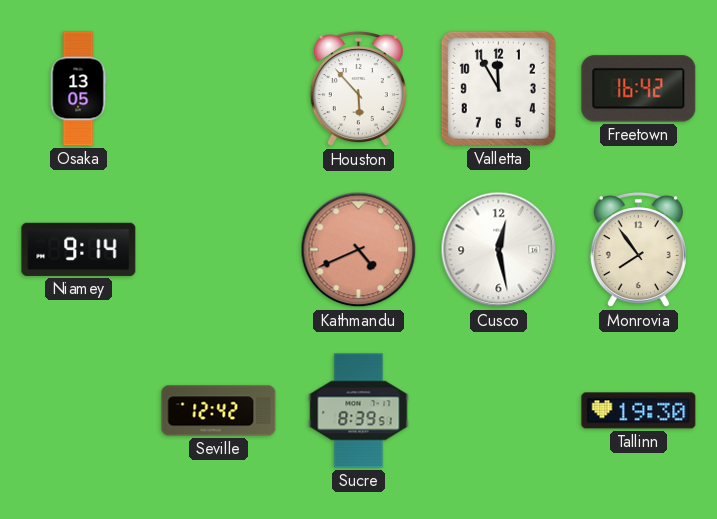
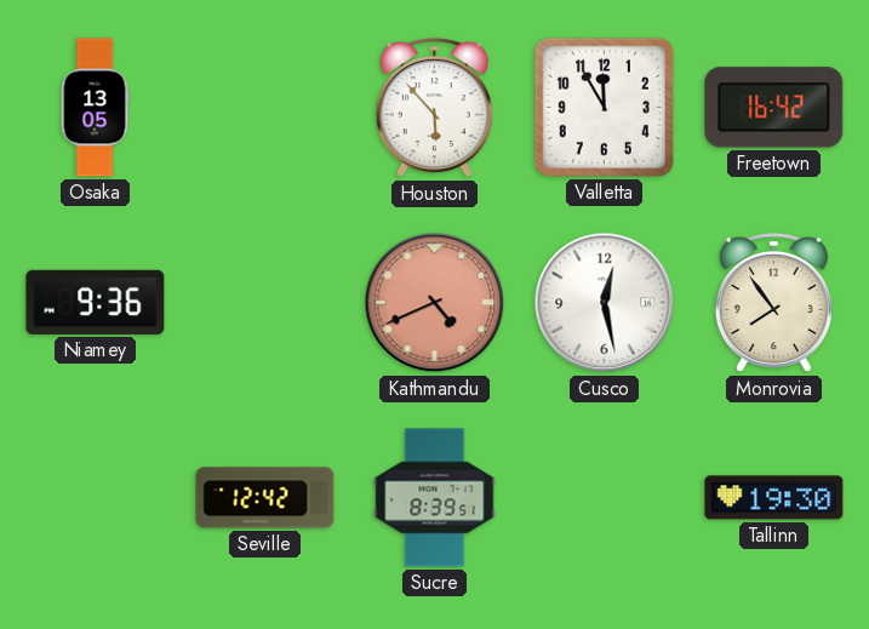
Niamey: 9:14 -> 9:36 (96, 302)
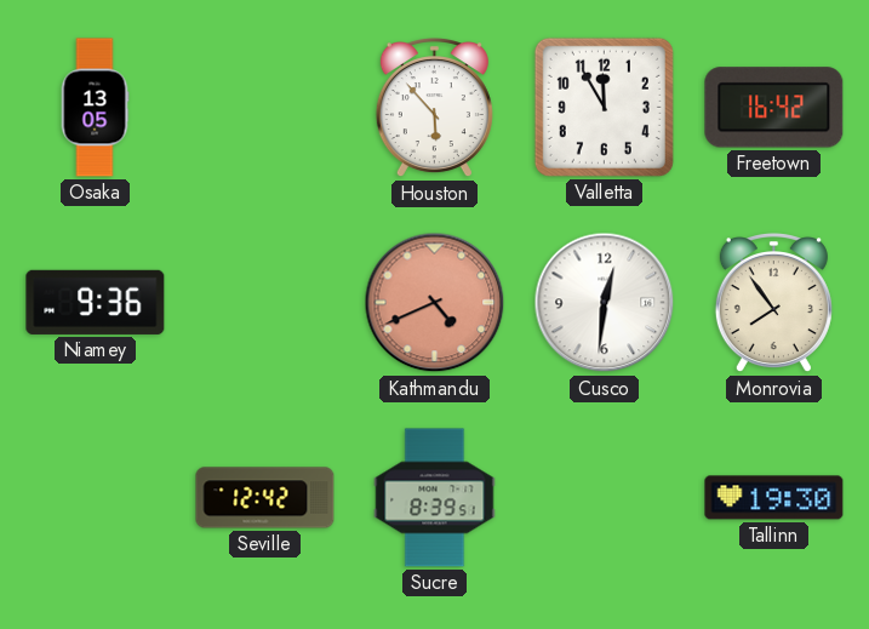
Cusco: 12:28 -> 12:31 (605, 303)
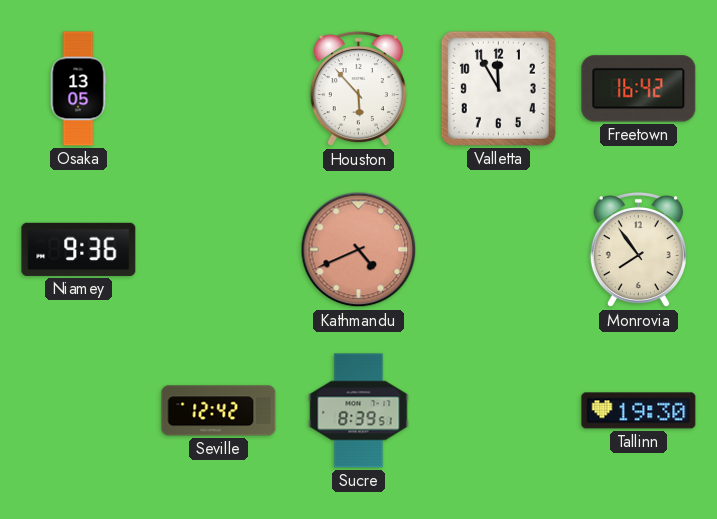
Cusco: 12:31 -> none (605, 303)
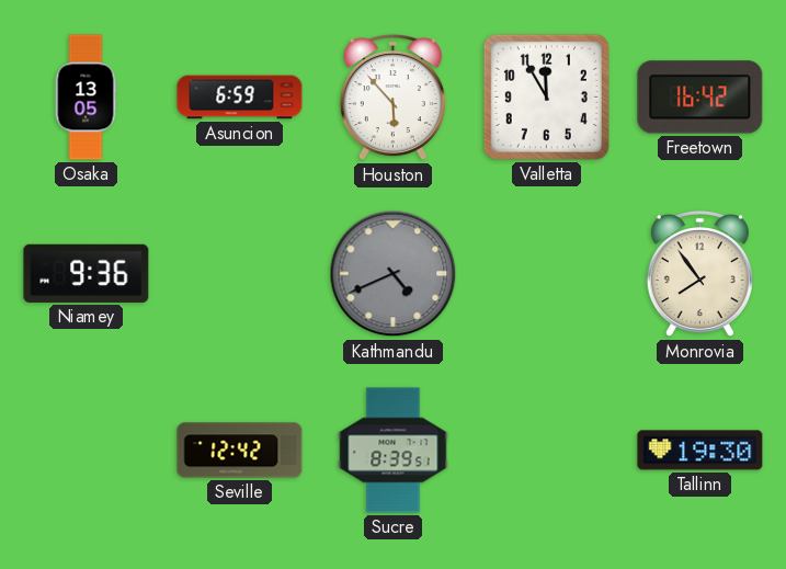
Asuncion: none -> 6:59 (240, 98)
Kathmandu dial: salmon -> grey (394, 274)
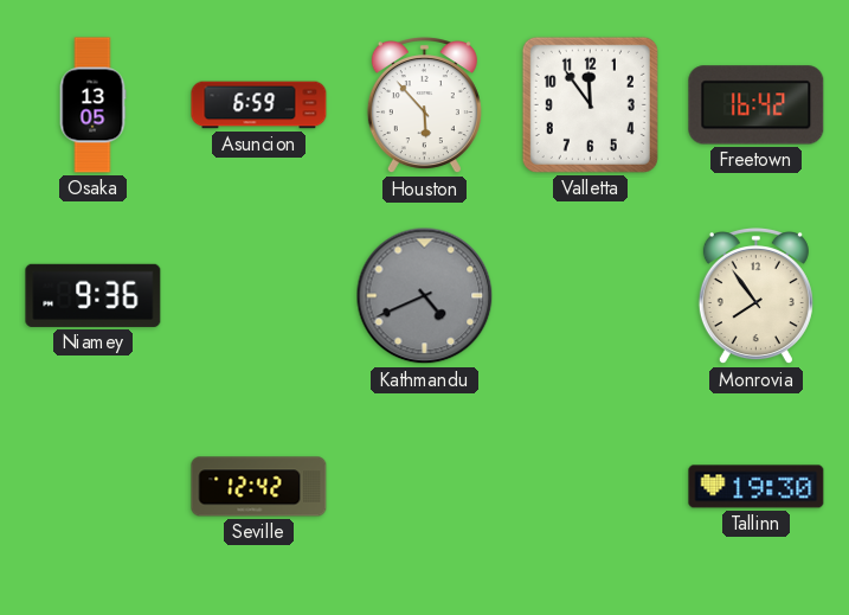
Valletta: 11:55 -> 11:54 (590, 104)
Sucre: 8:39 -> none (394, 451)
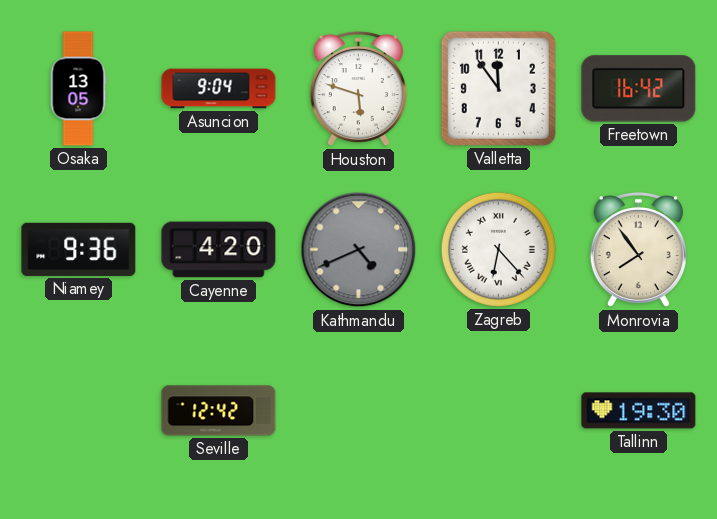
Asuncion: 6:59 -> 9:04 (219, 89)
Houston: 5:53 -> 5:48 (358, 90)
Cayenne: none -> 4:20 (219, 250)
Zagreb: none -> 6:23 (498, 249)
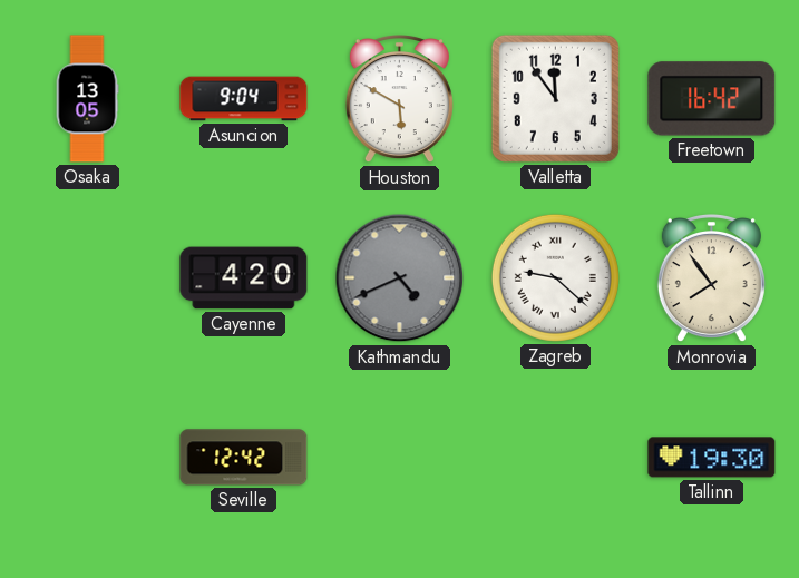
Houston: 5:48 -> 5:50 (399, 100)
Niamey: 9:36 -> none (79, 249)
Zagreb: 6:23 -> 9:22 (555, 277)
